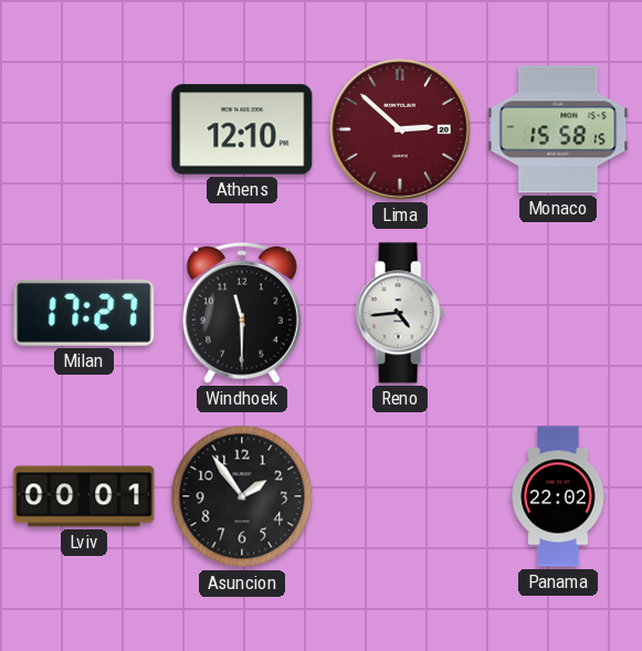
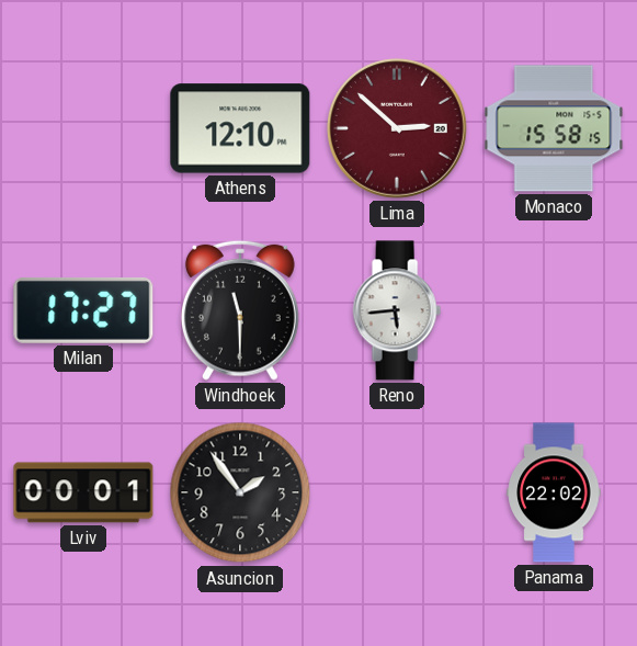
Reno: 4:44 -> 5:44 (397, 310)
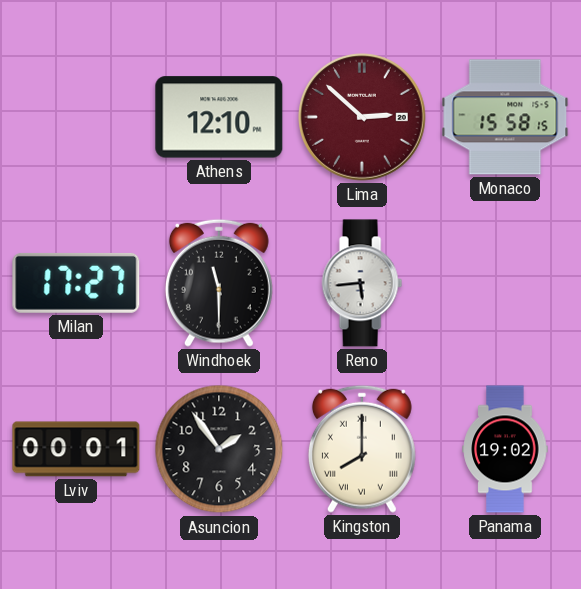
Kingston: none -> 8:00 (362, 449)
Panama: 22:02 -> 19:02 (505, 449)
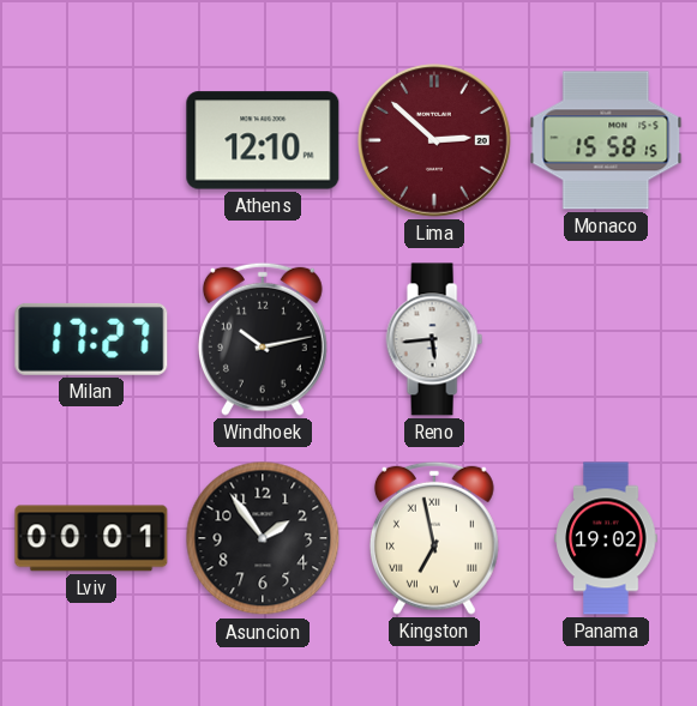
Windhoek: 11:30 -> 10:13 (263, 339)
Kingston: 8:00 -> 6:58 (434, 538)
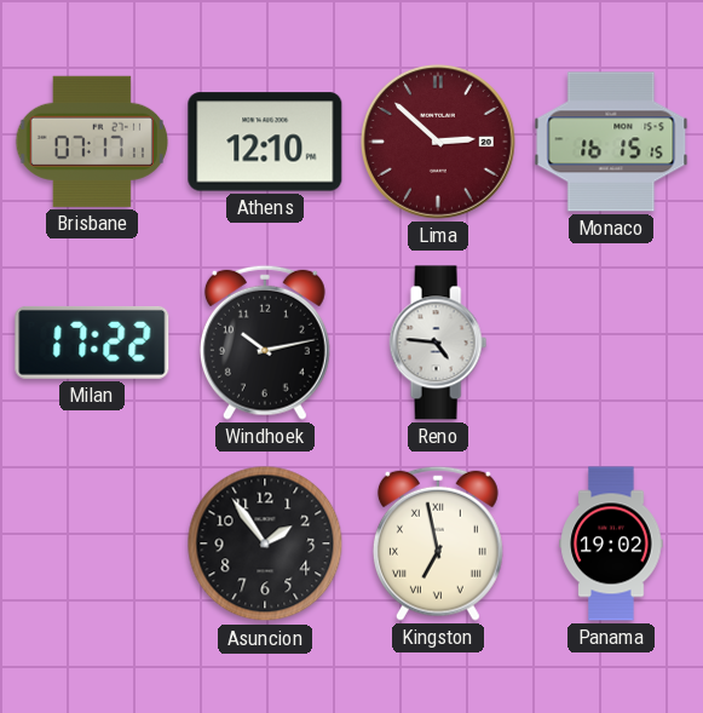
Brisbane: none -> 07:17 (91, 142)
Monaco: 15:58 -> 16:15 (611, 142)
Milan: 17:27 -> 17:22 (92, 343)
Reno: 5:44 -> 4:46 (438, 343)
Lviv: 00:01 -> none (91, 538)
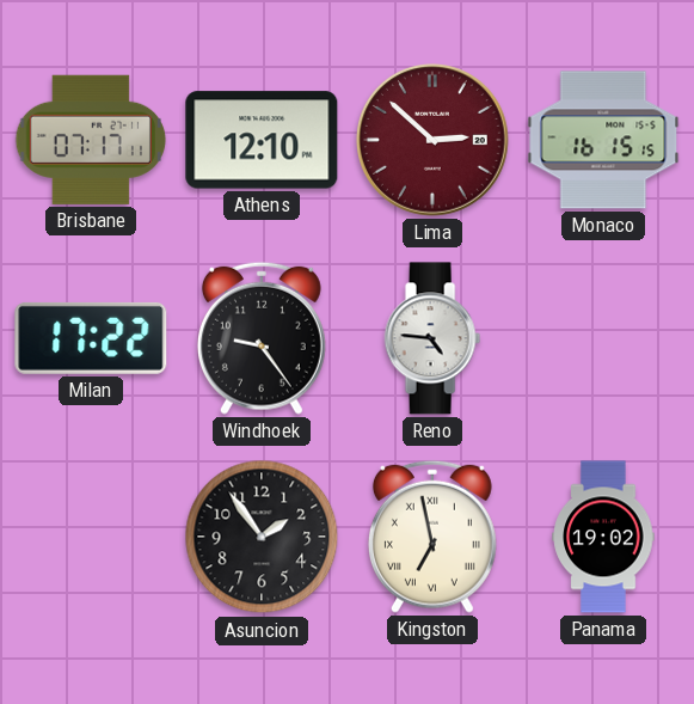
Windhoek: 10:13 -> 9:24 (262, 338)
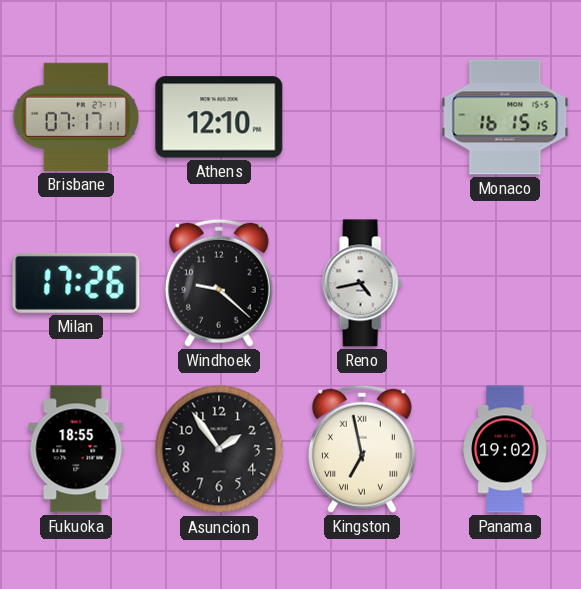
Lima: 2:52 -> none (434, 141)
Milan: 17:22 -> 17:26 (76, 283)
Windhoek: 9:24 -> 9:22 (219, 283)
Reno: 4:46 -> 4:43 (362, 283)
Fukuoka: none -> 18:55 (76, 449)
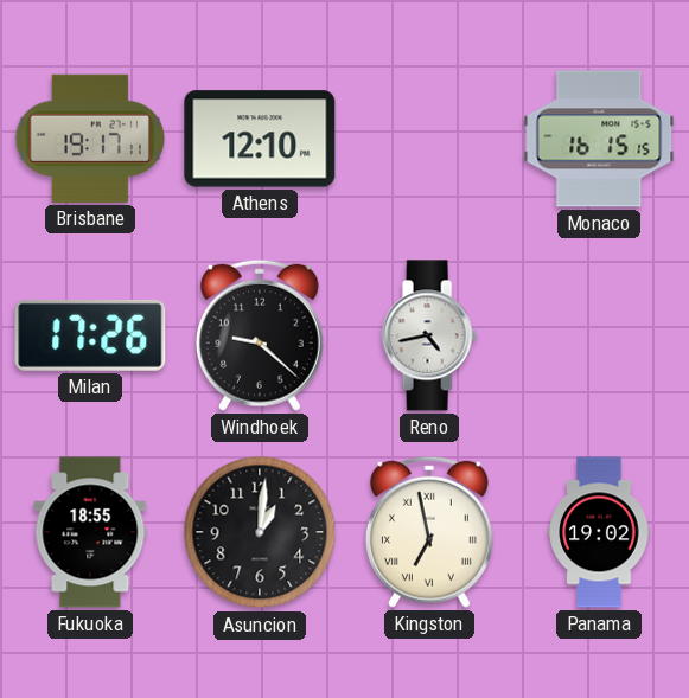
Brisbane: 07:17 -> 19:17 (89, 139)
Asuncion: 1:54 -> 1:01 (260, 532)
